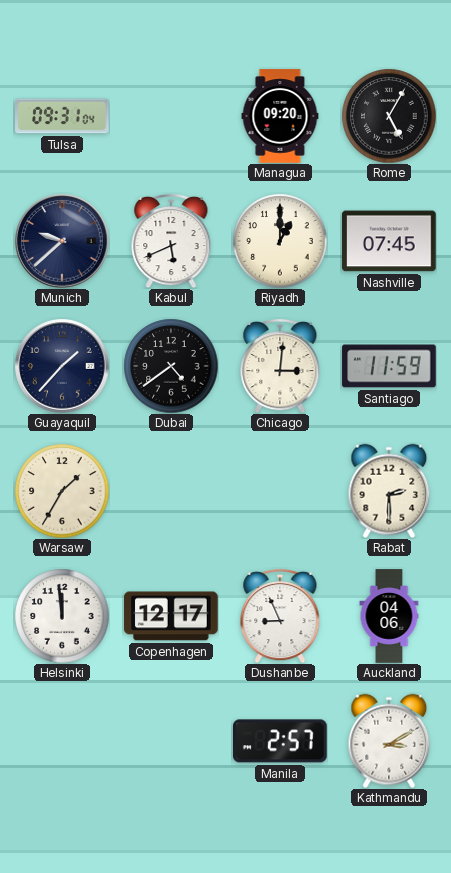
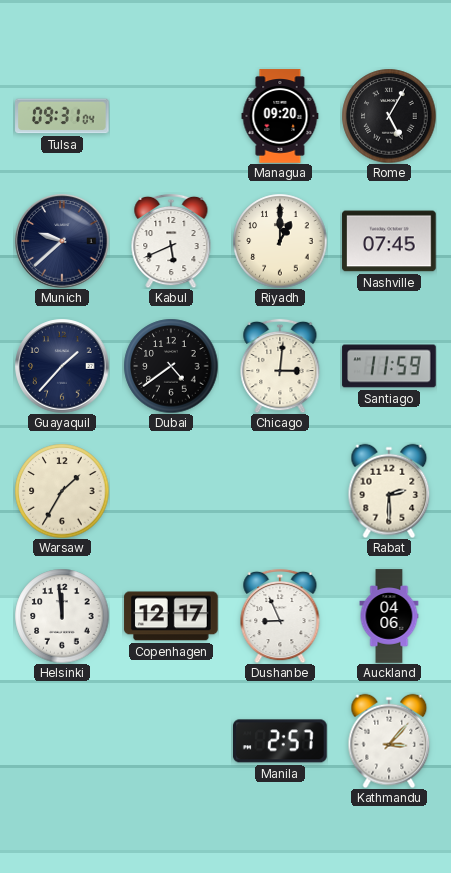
Kathmandu: 3:10 -> 3:07 (389, 741)
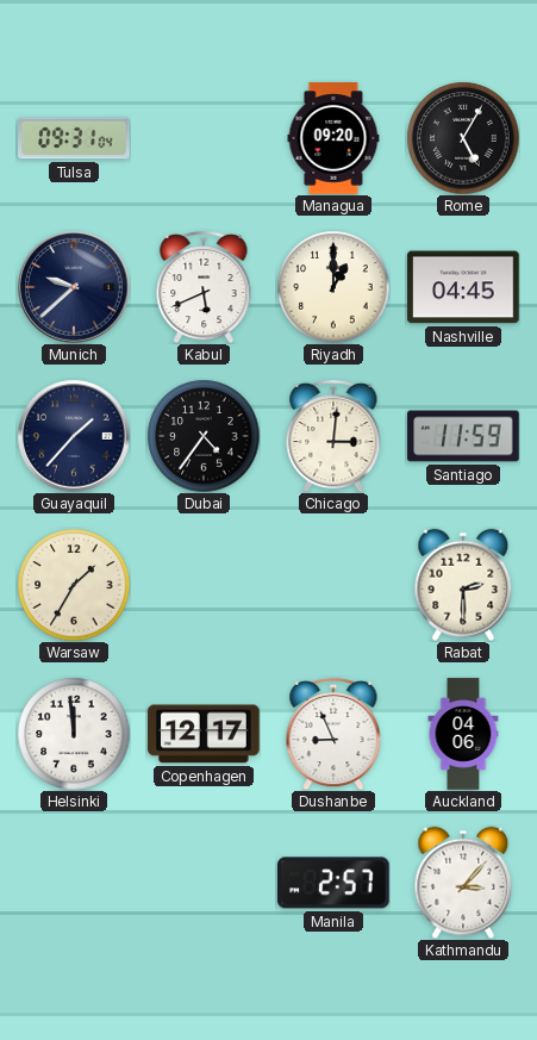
Nashville: 07:45 -> 04:45 (463, 287)
Dubai: 4:39 -> 4:36 (204, 436)
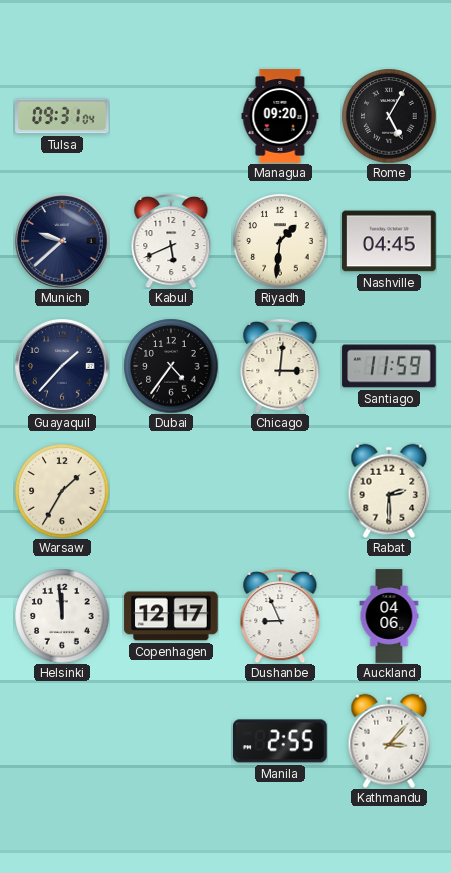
Riyadh: 1:00 -> 1:31 (280, 241)
Manila: 2:57 -> 2:55 (280, 741)
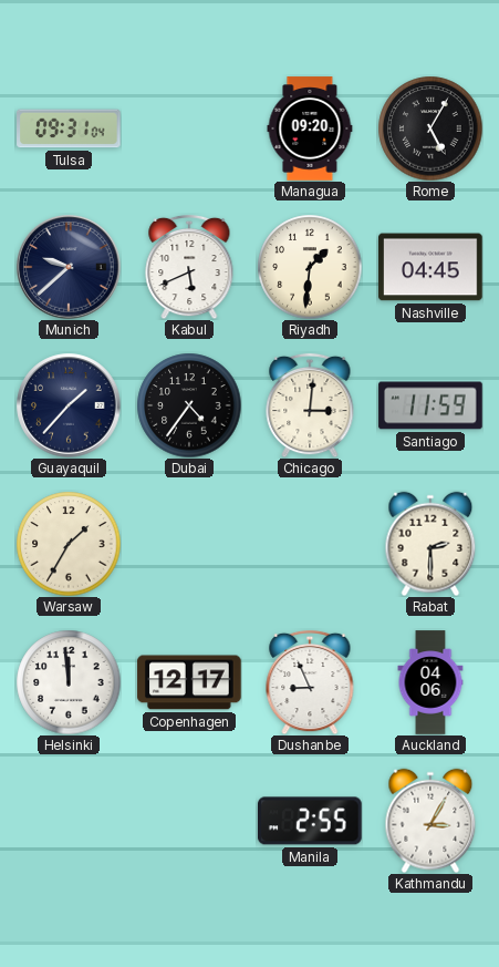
Kathmandu: 3:07 -> 3:05 (430, 821)
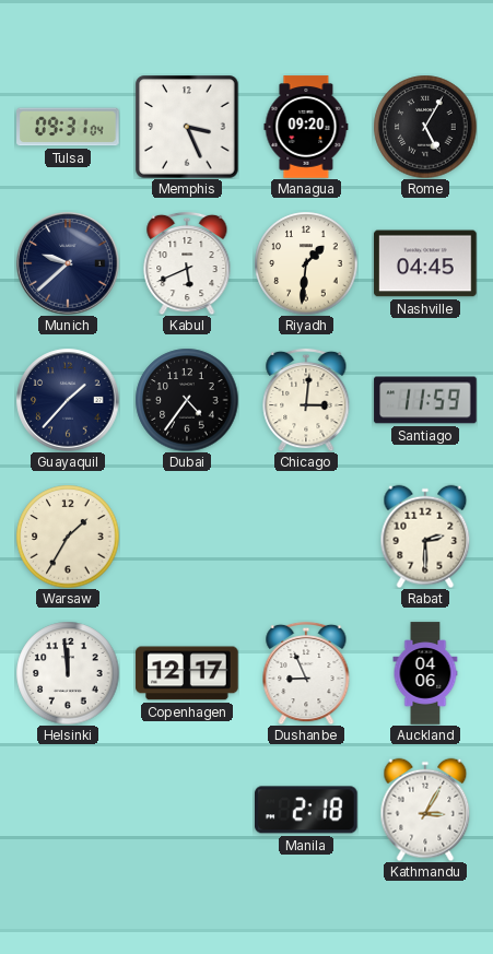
Memphis: none -> 3:26 (187, 127)
Manila: 2:55 -> 2:18 (306, 810)
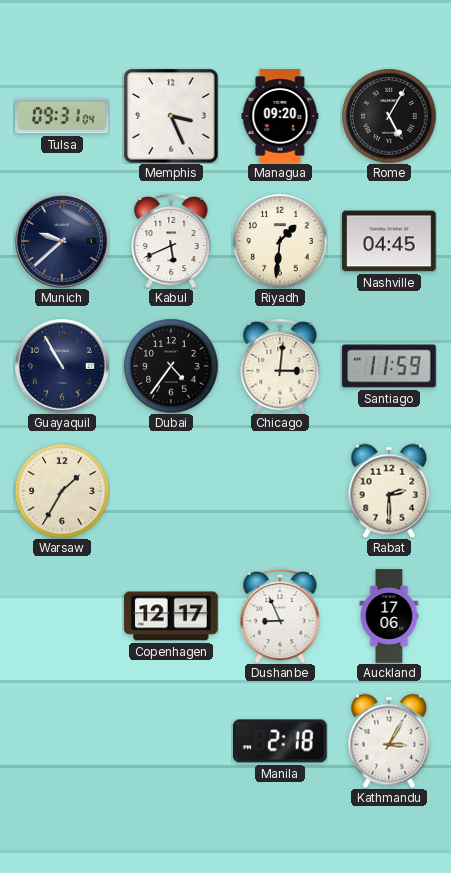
Guayaquil: 1:37 -> 10:55 (62, 366)
Helsinki: 11:59 -> none (68, 673)
Auckland: 04:06 -> 17:06 (389, 616)
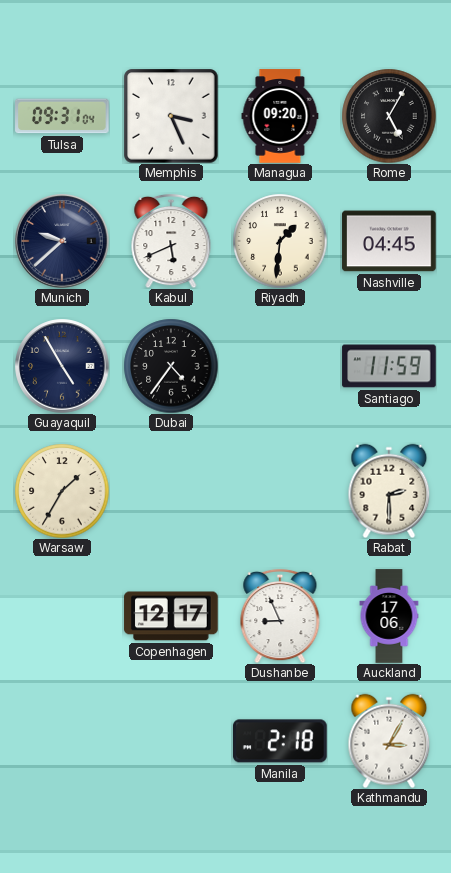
Guayaquil: 10:55 -> 4:55 (62, 366)
Chicago: 3:01 -> none (280, 366)
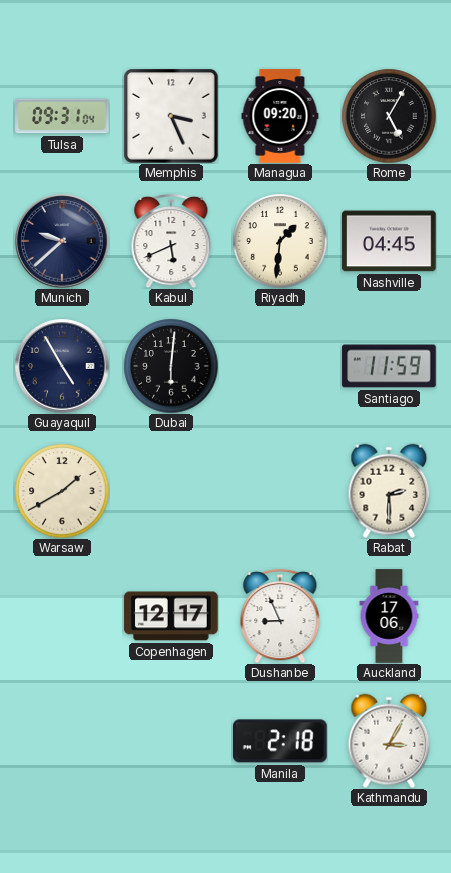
Dubai: 4:36 -> 6:01 (171, 366)
Warsaw: 1:35 -> 1:40 (62, 491)
